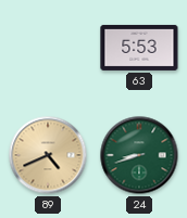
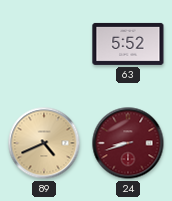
63: 5:53 -> 5:52 (128, 44)
24 dial: green -> burgundy (128, 143)
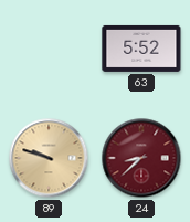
89: 4:41 -> 9:48 (49, 158)
24: 8:42 -> 8:38 (141, 158)
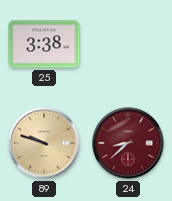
25: none -> 3:38 (44, 44)
63: 5:52 -> none (141, 49)
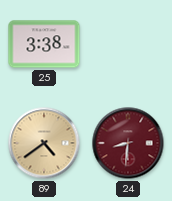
89: 9:48 -> 4:39 (44, 143)
24: 8:38 -> 8:31 (128, 143)
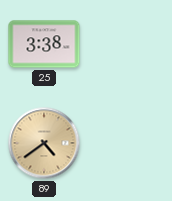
24: 8:31 -> none (128, 143)
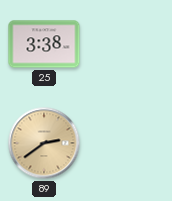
89: 4:39 -> 2:39 (44, 143)
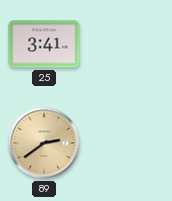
25: 3:38 -> 3:41 (44, 44)
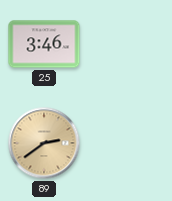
25: 3:41 -> 3:46 (44, 44)
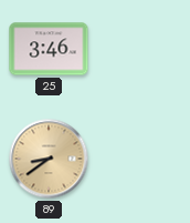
89: 2:39 -> 8:39 (49, 159)
